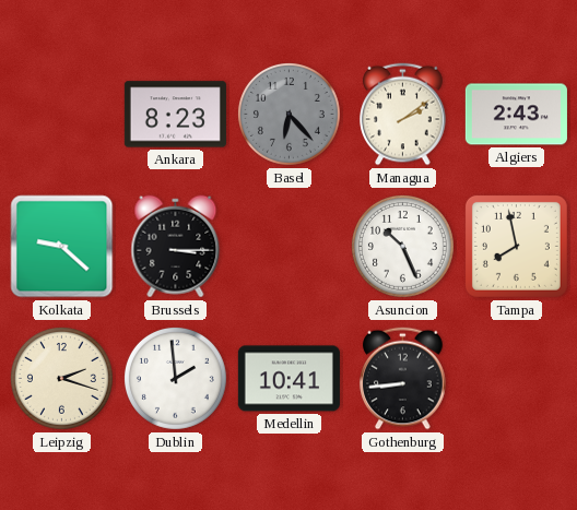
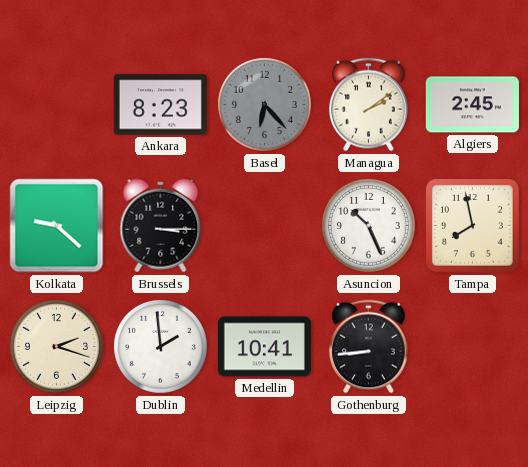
Algiers: 2:43 -> 2:45 (472, 105)
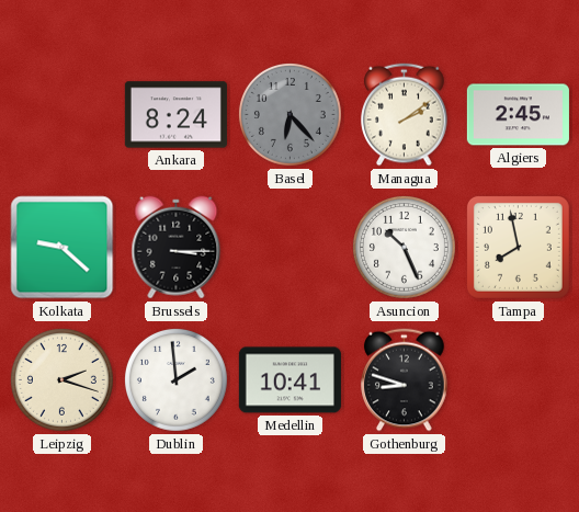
Ankara: 8:23 -> 8:24 (175, 115)
Gothenburg: 8:44 -> 8:48 (405, 380)
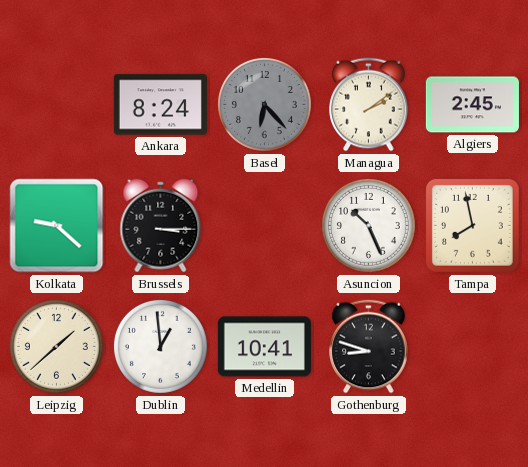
Leipzig: 2:18 -> 1:38 (56, 346)
Dublin: 1:59 -> 12:59 (160, 346)
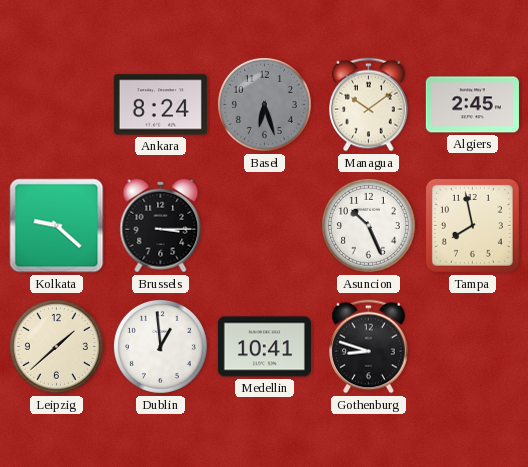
Basel: 6:23 -> 6:27 (264, 104)
Managua: 2:09 -> 10:09 (369, 105)
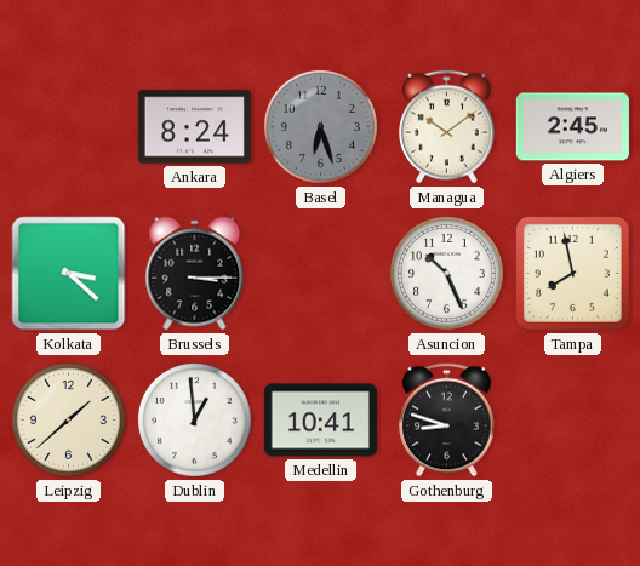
Kolkata: 9:22 -> 3:22 (69, 274)
